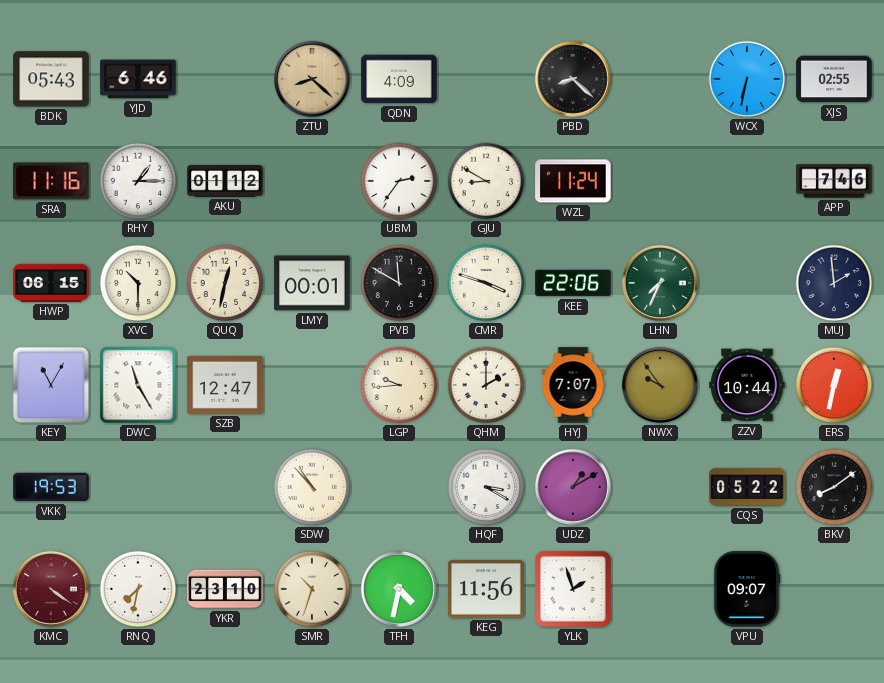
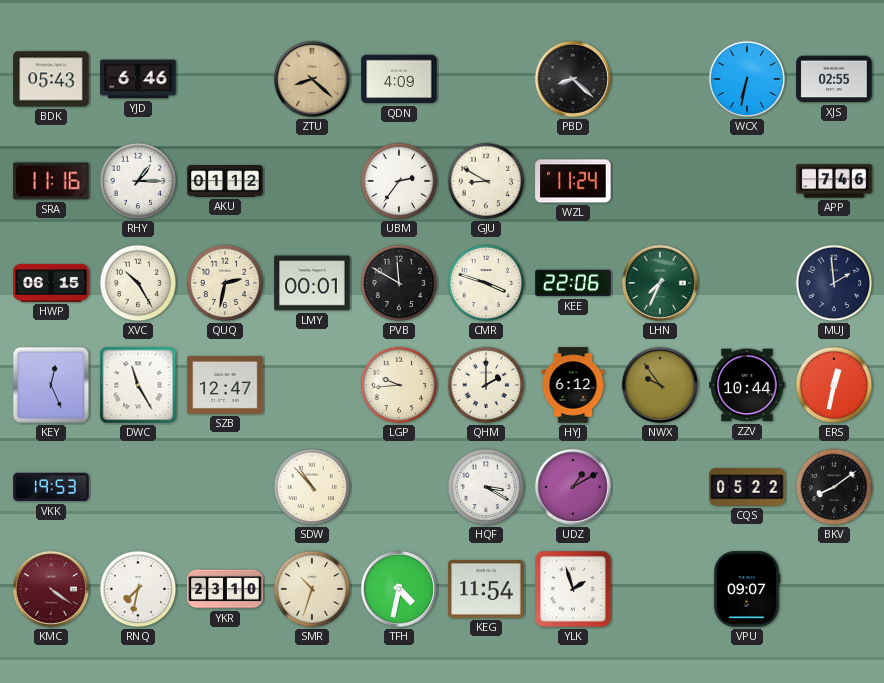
XVC: 10:30 -> 10:25 (138, 283)
QUQ: 12:32 -> 2:32 (225, 283)
KEY: 11:05 -> 12:26 (51, 385)
HYJ: 7:07 -> 6:12 (573, 385)
KEG: 11:56 -> 11:54 (486, 589)
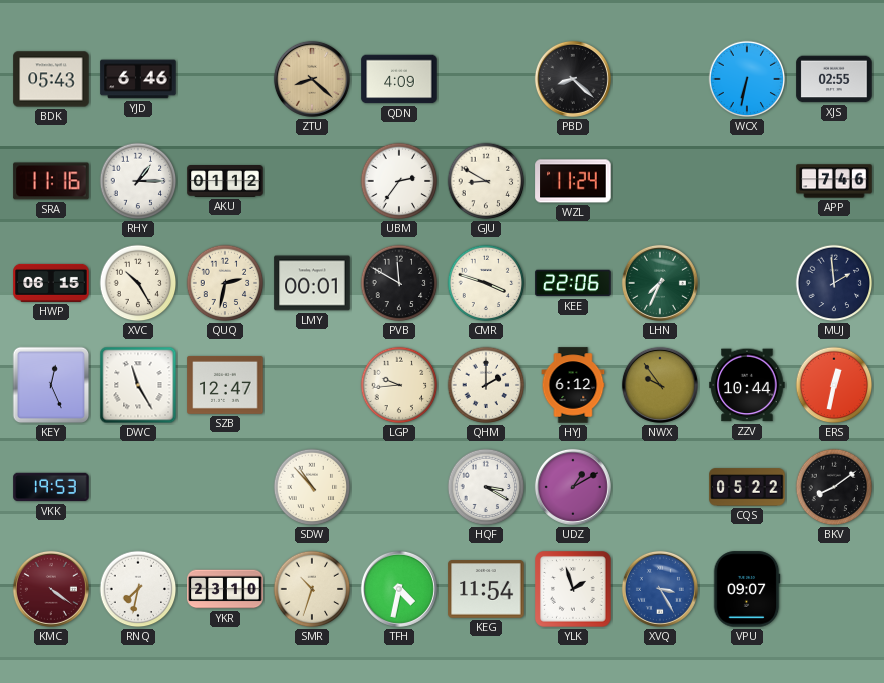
XVQ: none -> 3:25 (660, 589)
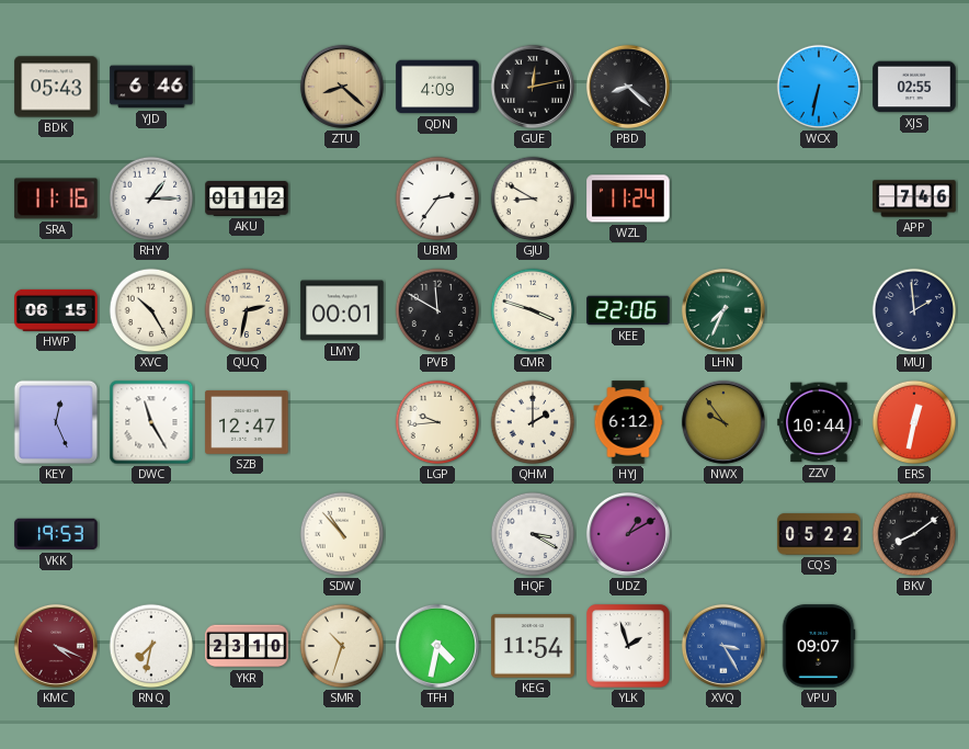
GUE: none -> 12:13 (533, 87)
KMC: 4:21 -> 4:19 (56, 646)
